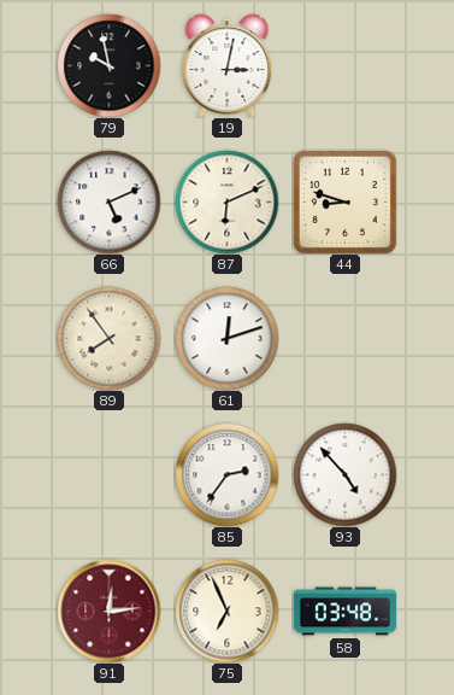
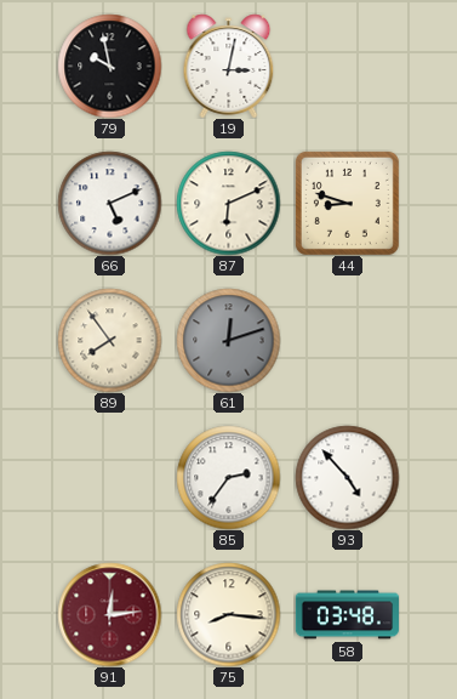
61 dial: white -> grey (228, 340)
75: 6:56 -> 8:16 (228, 614)
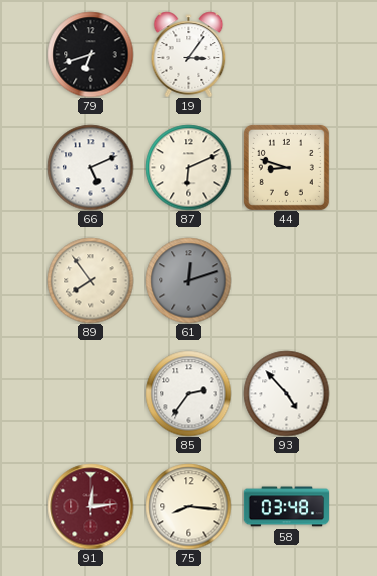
79: 9:58 -> 6:42 (90, 54)
19: 3:02 -> 3:06 (189, 54)
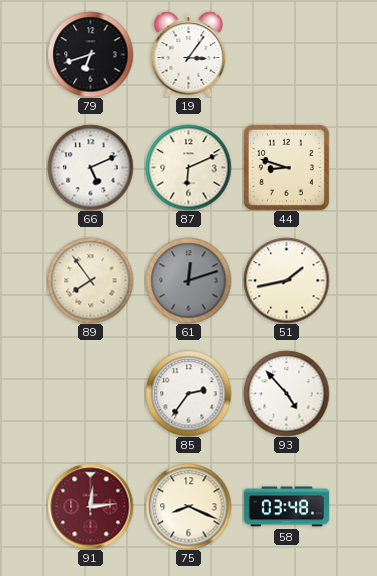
51: none -> 1:43 (286, 280)
75: 8:16 -> 8:19 (188, 506)
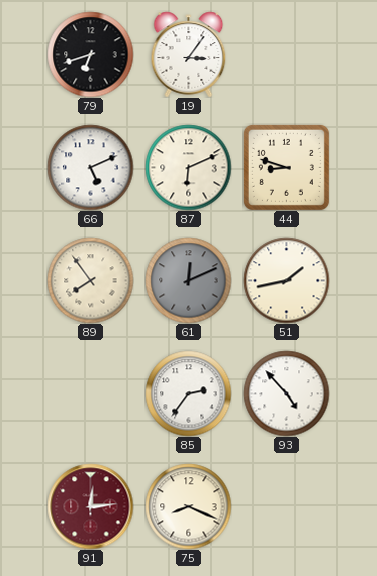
61: 12:12 -> 12:11 (188, 280)
58: 03:48 -> none (286, 507)
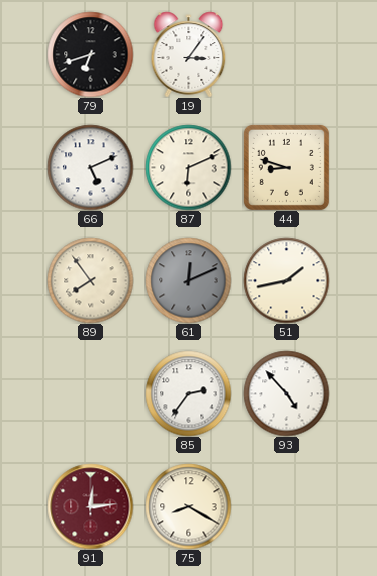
75: 8:19 -> 8:20 (188, 506)
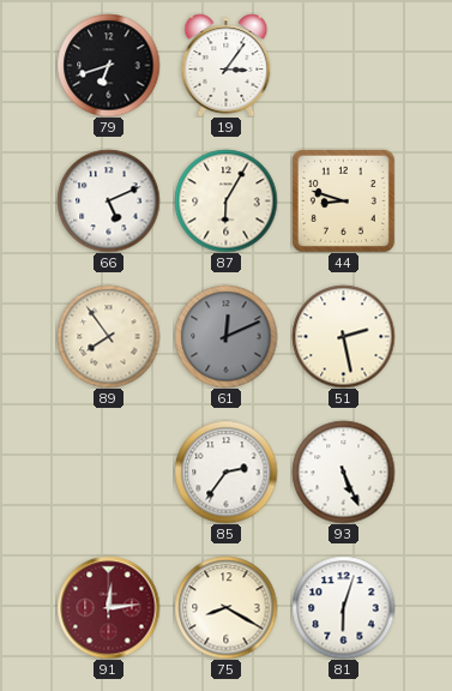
87: 6:11 -> 6:05 (225, 200)
51: 1:43 -> 2:28 (343, 336)
93: 4:53 -> 5:26 (343, 471)
81: none -> 6:03 (343, 607)
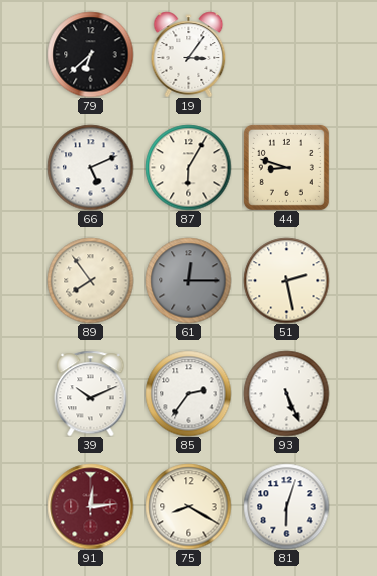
79: 6:42 -> 6:38 (90, 54)
61: 12:11 -> 12:15 (188, 280)
39: none -> 10:11 (91, 393)
